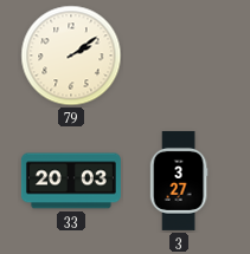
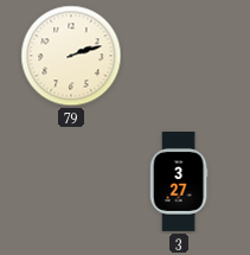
79: 2:09 -> 2:12 (71, 56)
33: 20:03 -> none (71, 181)
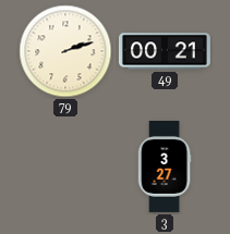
49: none -> 00:21 (165, 51)
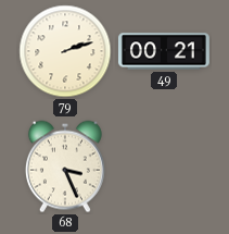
68: none -> 3:26 (65, 167)
3: 3:27 -> none (165, 167)
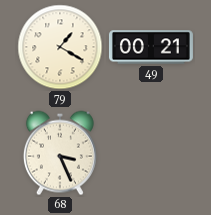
79: 2:12 -> 1:20 (60, 47)
